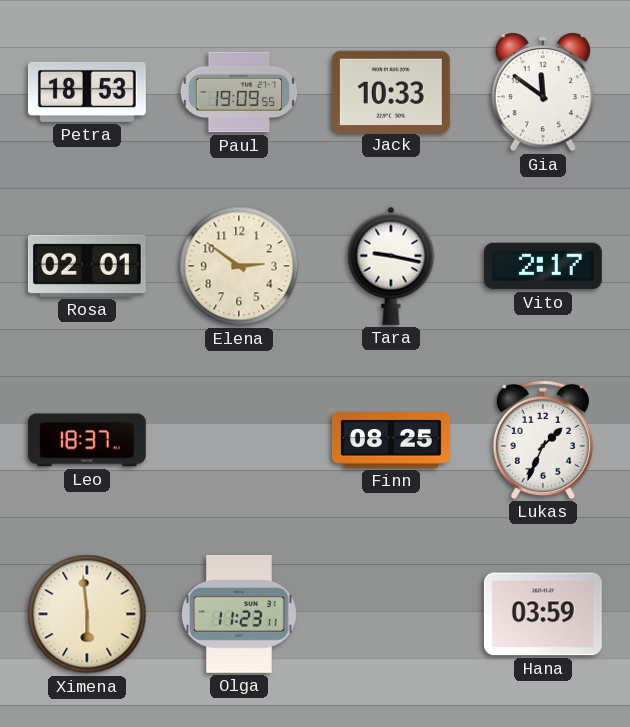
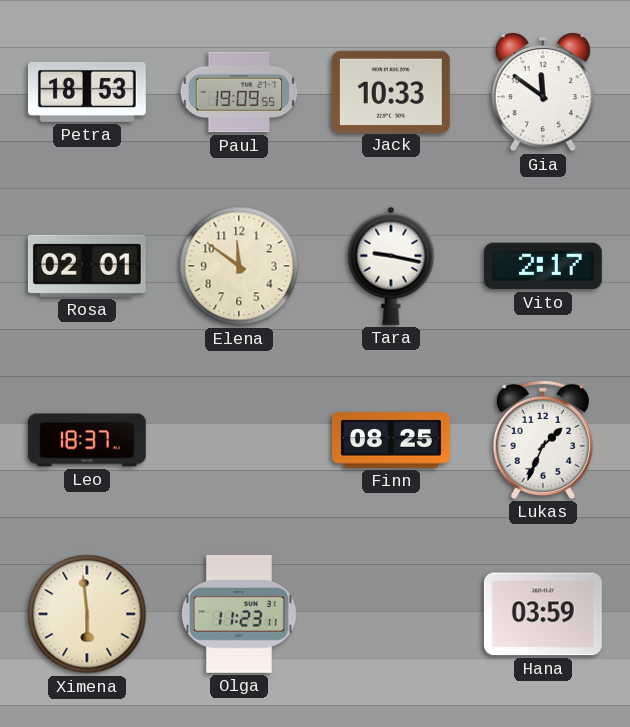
Elena: 2:51 -> 11:51 (239, 266)
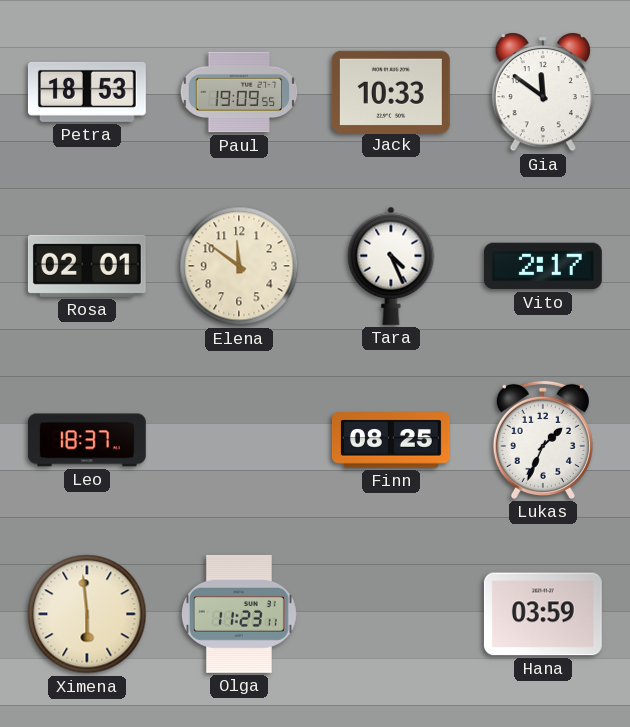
Tara: 9:17 -> 4:26 (391, 266)
